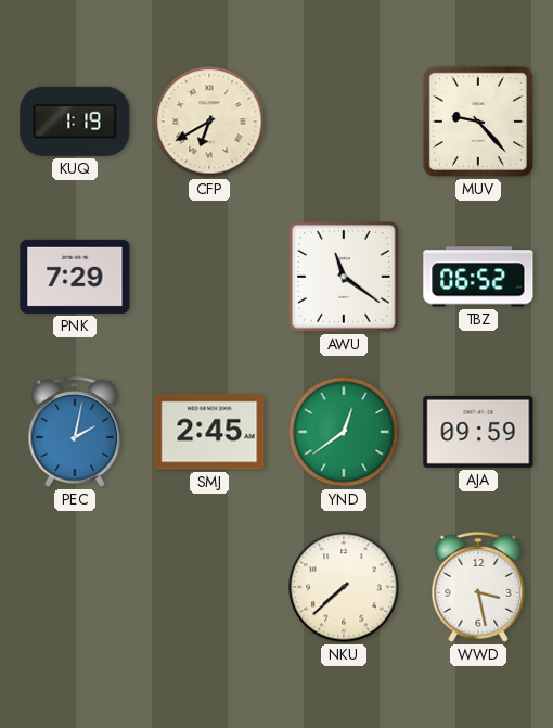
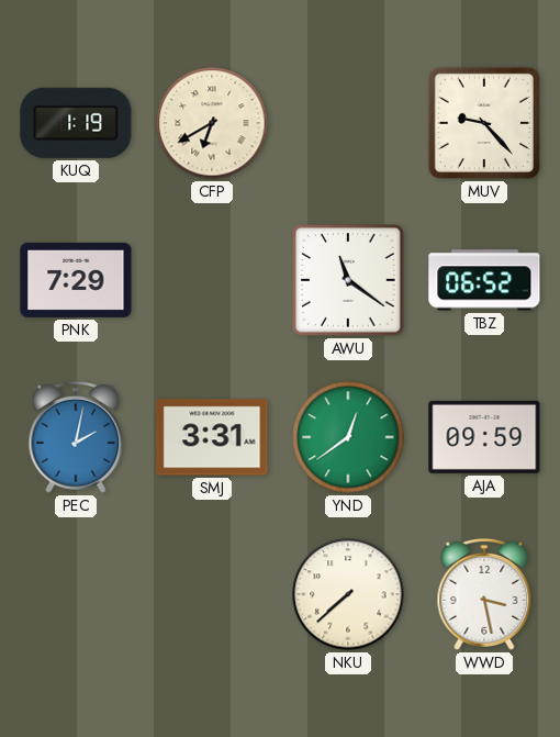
SMJ: 2:45 -> 3:31 (212, 437)
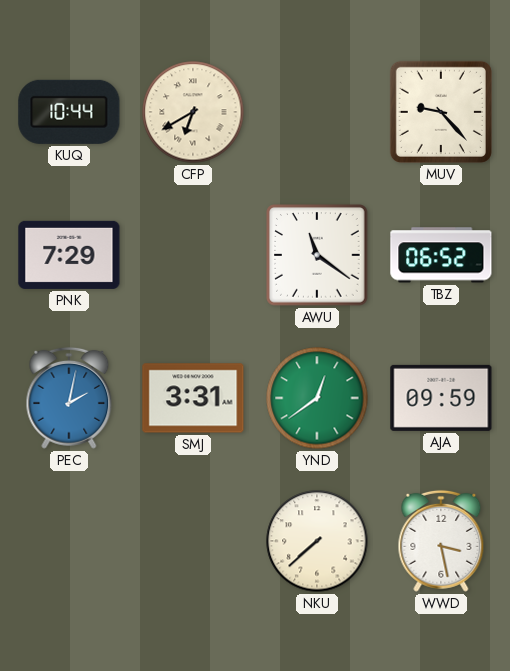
KUQ: 1:19 -> 10:44 (69, 112)
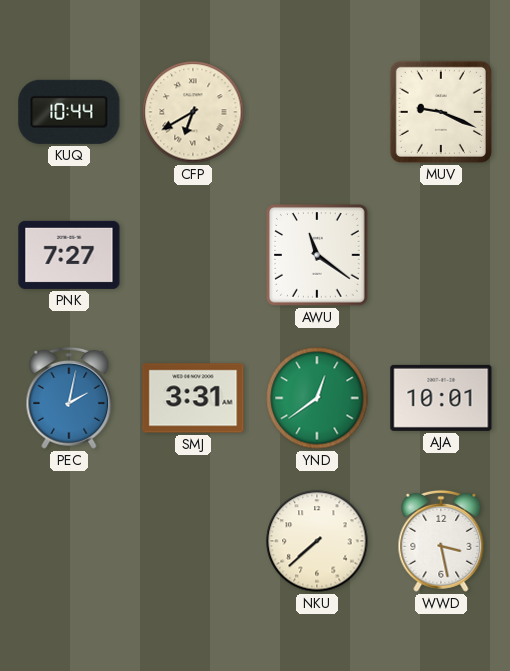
MUV: 9:23 -> 9:19 (441, 112)
PNK: 7:29 -> 7:27 (69, 255)
TBZ: 06:52 -> none (441, 255)
AJA: 09:59 -> 10:01 (441, 398)
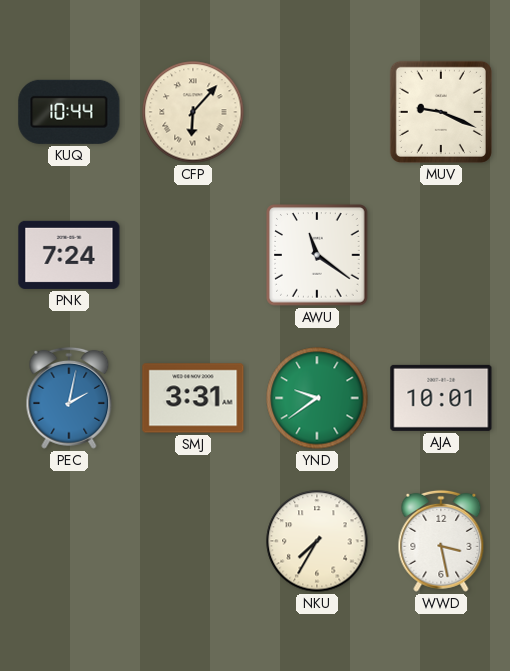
CFP: 6:40 -> 6:07 (193, 112)
PNK: 7:27 -> 7:24 (69, 255)
YND: 12:39 -> 9:39 (317, 398)
NKU: 7:38 -> 7:35 (317, 541)
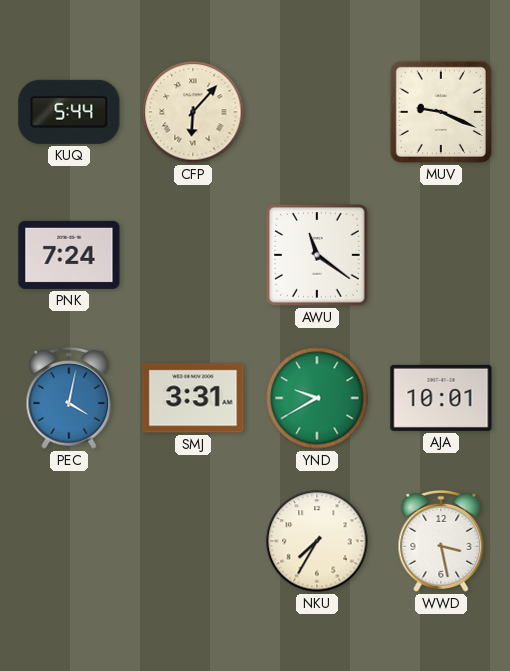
KUQ: 10:44 -> 5:44 (69, 112)
PEC: 2:02 -> 4:02 (69, 398)
YND: 9:39 -> 9:40 (317, 398)
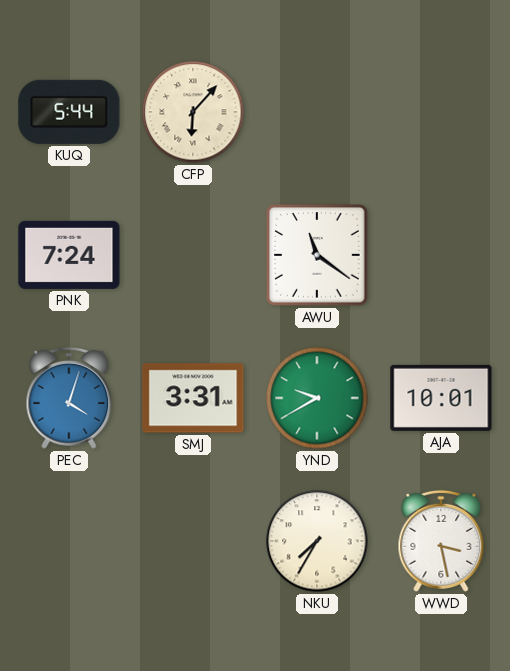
MUV: 9:19 -> none (441, 112)
PEC: 4:02 -> 4:03 (69, 398)
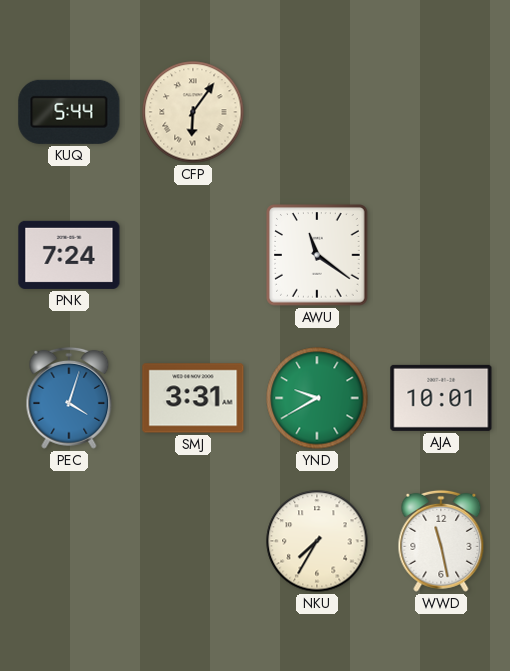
CFP: 6:07 -> 6:06 (193, 112)
WWD: 3:28 -> 11:28 (441, 541)
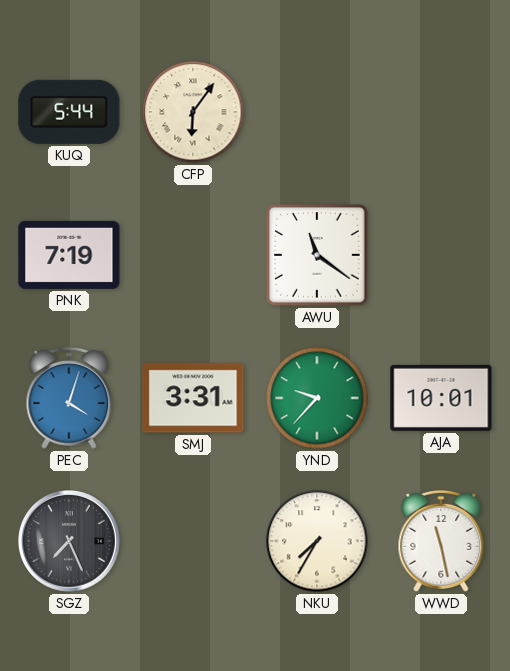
PNK: 7:24 -> 7:19 (69, 255)
YND: 9:40 -> 9:37 (317, 398)
SGZ: none -> 7:26 (69, 542)
